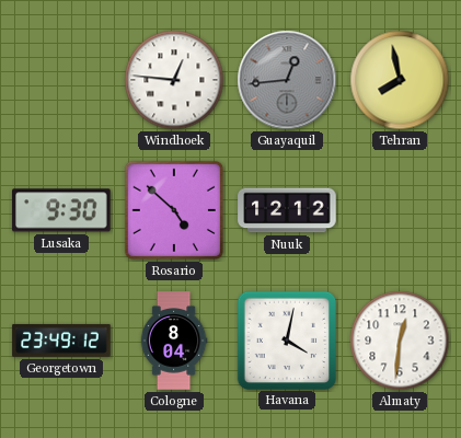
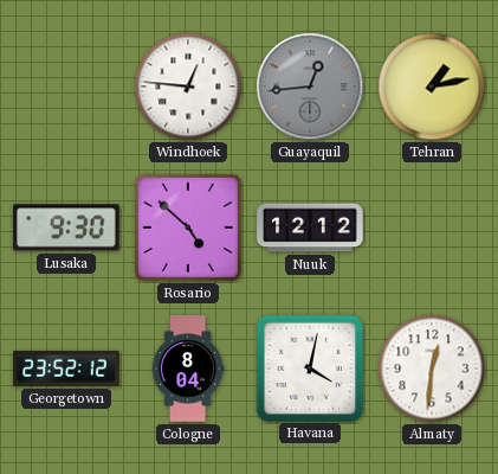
Tehran: 7:58 -> 1:13 (432, 87)
Georgetown: 23:49 -> 23:52 (66, 369)
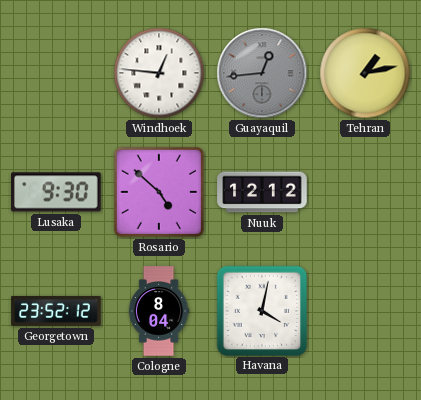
Almaty: 12:31 -> none (432, 369)
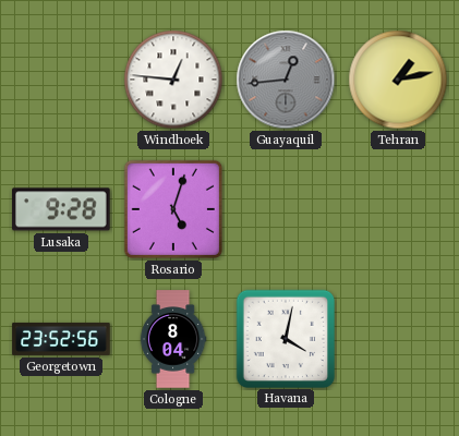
Lusaka: 9:30 -> 9:28 (61, 209)
Rosario: 4:52 -> 5:03 (173, 209)
Nuuk: 12:12 -> none (262, 192)
Georgetown: 23:52:12 -> 23:52:56 (61, 339)
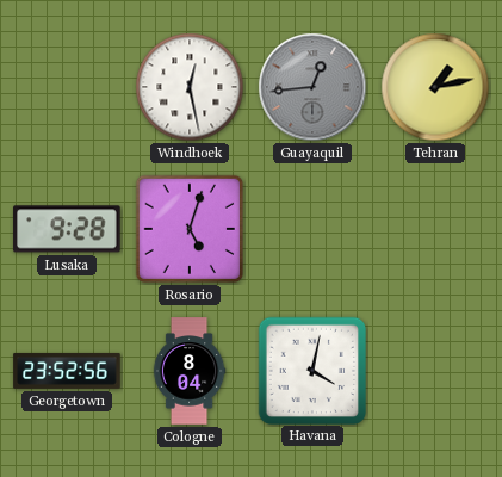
Windhoek: 12:46 -> 12:28 (190, 87)
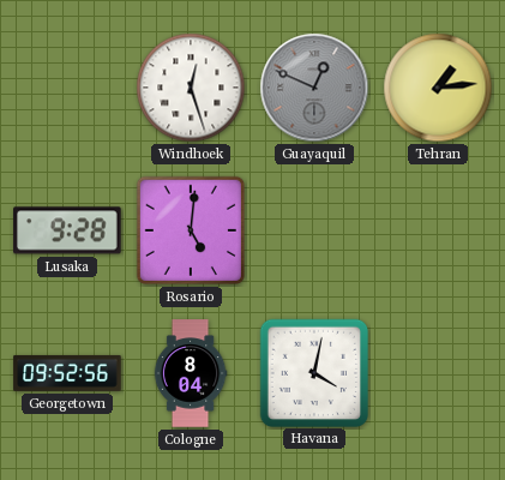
Windhoek: 12:28 -> 12:27 (191, 88)
Guayaquil: 12:44 -> 12:49 (314, 88)
Tehran: 1:13 -> 1:14 (438, 88)
Rosario: 5:03 -> 5:01 (191, 230)
Georgetown: 23:52 -> 09:52 (67, 373)
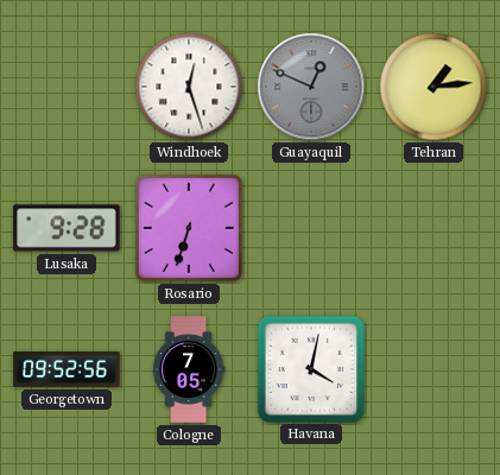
Rosario: 5:01 -> 6:33 (189, 228)
Cologne: 8:04 -> 7:05 (189, 369)
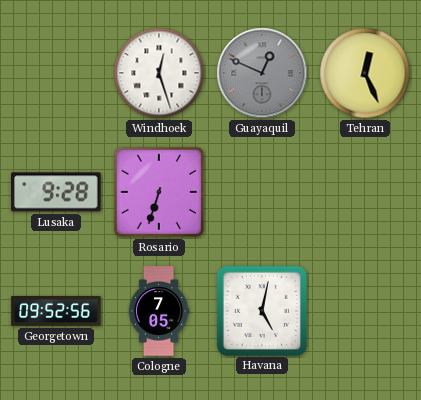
Tehran: 1:14 -> 12:26 (365, 73)
Havana: 4:02 -> 5:02 (261, 310)
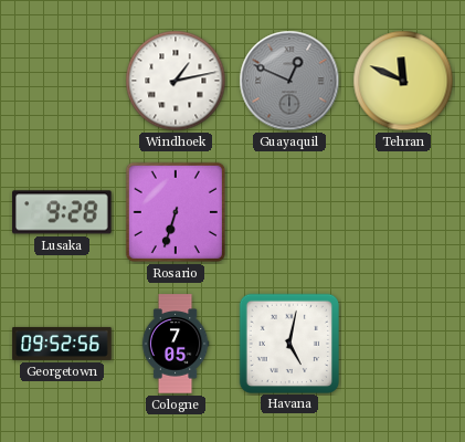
Windhoek: 12:27 -> 1:13 (176, 81)
Tehran: 12:26 -> 11:49 (403, 81)
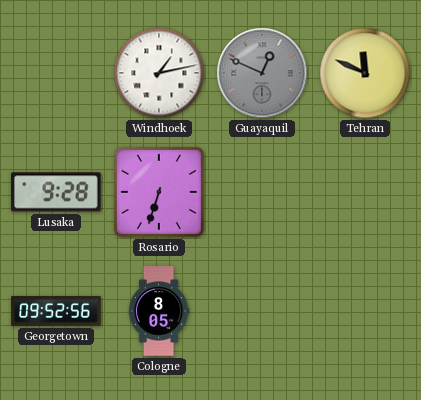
Cologne: 7:05 -> 8:05 (159, 311)
Havana: 5:02 -> none (288, 343)
